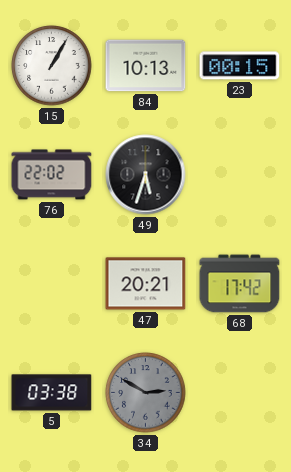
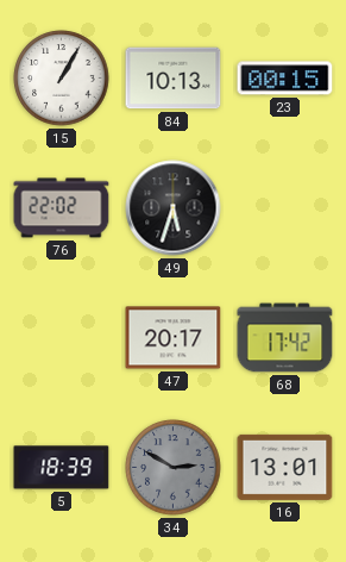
47: 20:21 -> 20:17 (174, 338)
5: 03:38 -> 18:39 (62, 468)
16: none -> 13:01 (285, 467)
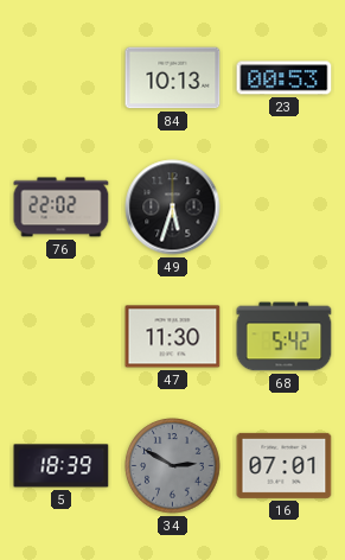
15: 1:05 -> none (62, 79)
23: 00:15 -> 00:53 (285, 78)
47: 20:17 -> 11:30 (173, 337)
68: 17:42 -> 5:42 (285, 337)
16: 13:01 -> 07:01 (285, 465)
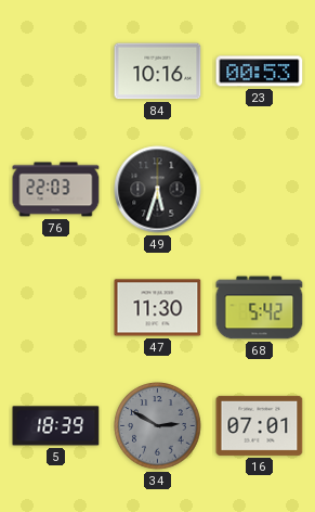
84: 10:13 -> 10:16 (158, 72)
76: 22:02 -> 22:03 (56, 190)
